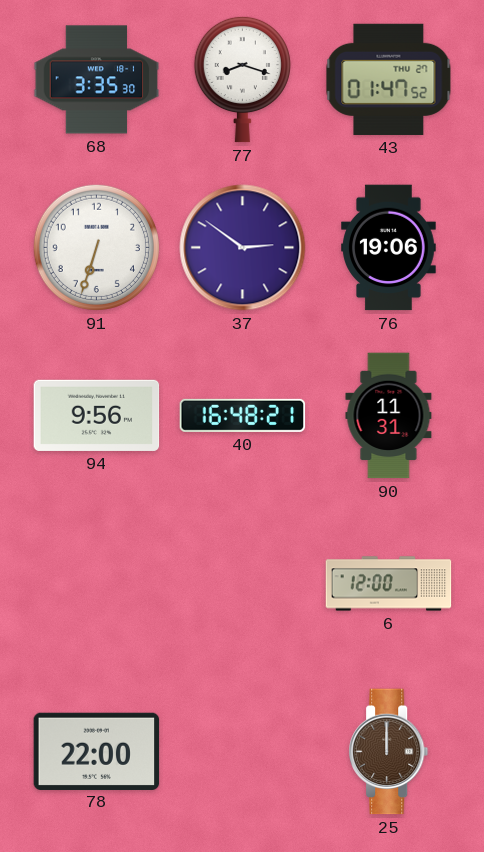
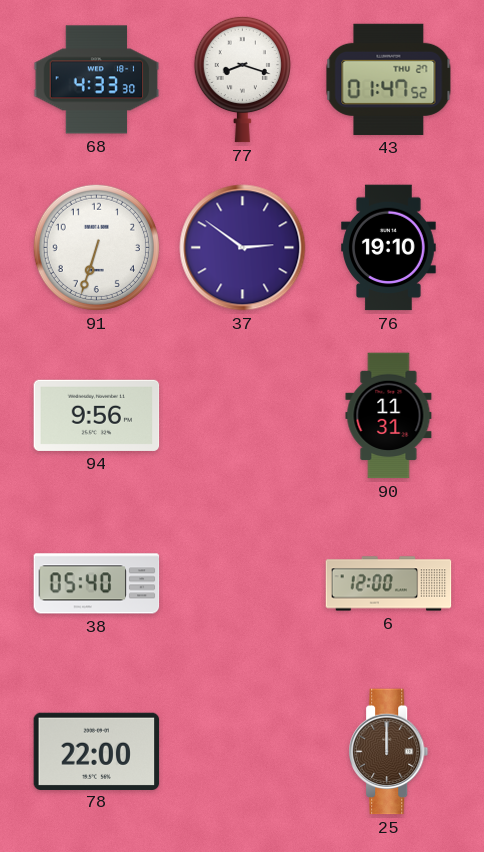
68: 3:35 -> 4:33 (97, 80)
76: 19:06 -> 19:10 (389, 248)
40: 16:48 -> none (243, 415)
38: none -> 05:40 (97, 584)
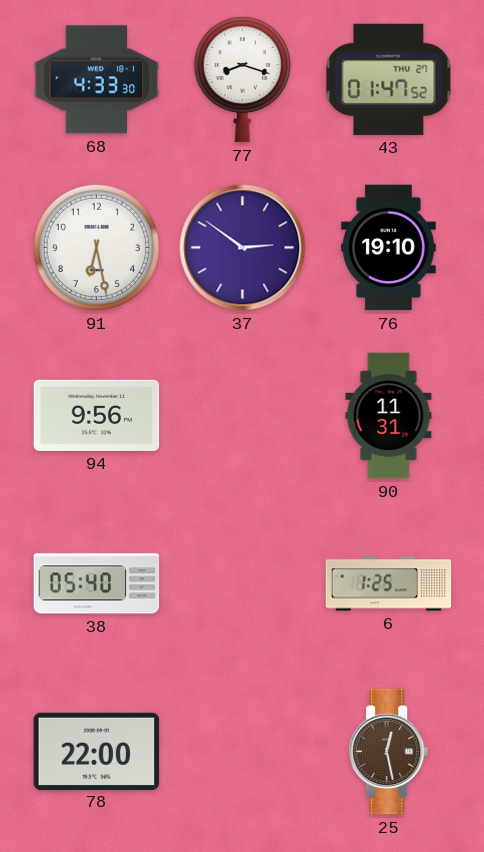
91: 6:33 -> 6:28 (96, 247)
6: 12:00 -> 1:25 (389, 584)
25: 12:00 -> 12:28 (389, 752)
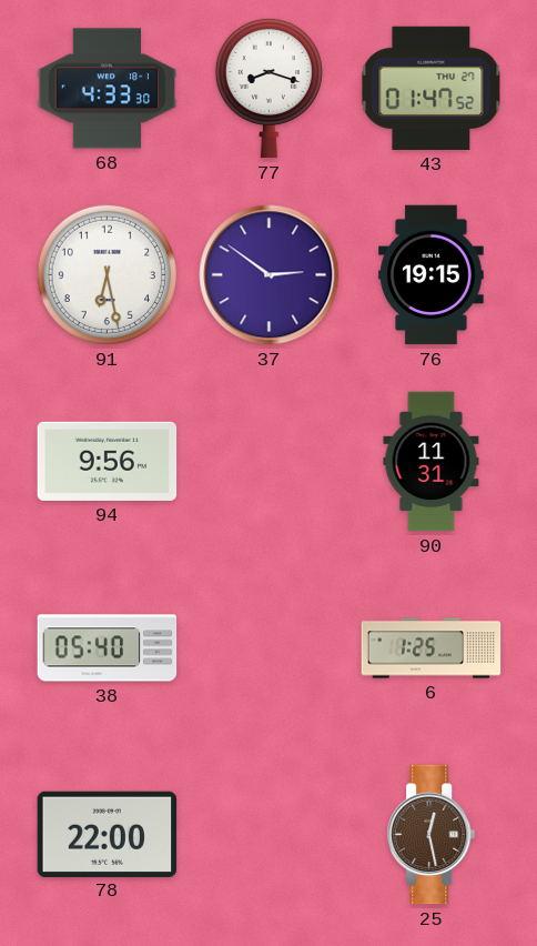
76: 19:10 -> 19:15 (432, 275)
